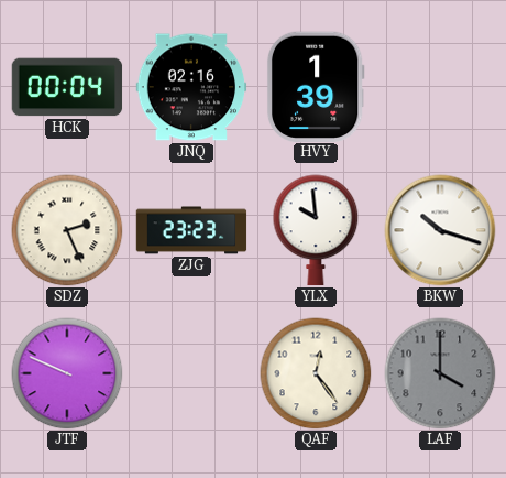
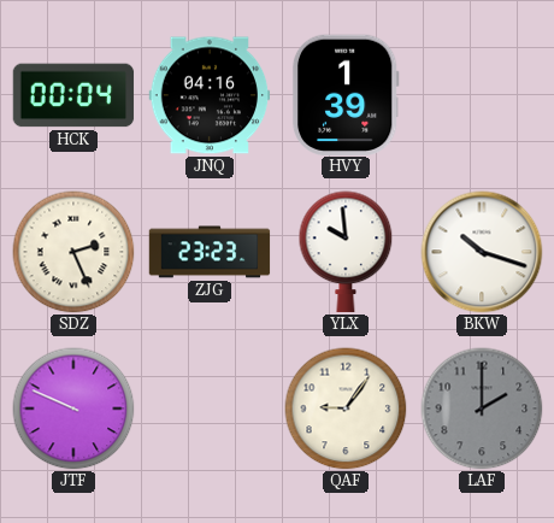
JNQ: 02:16 -> 04:16 (210, 95)
QAF: 12:24 -> 9:06 (346, 409)
LAF: 4:00 -> 2:00 (482, 409)
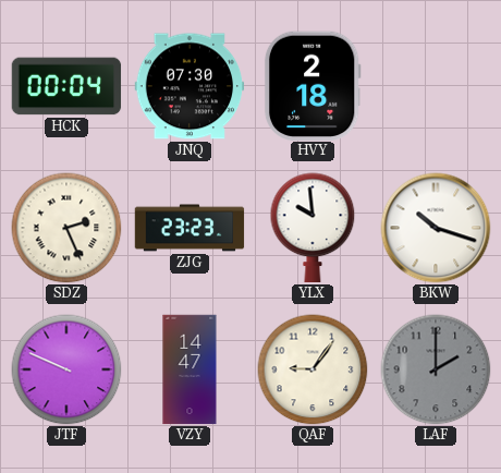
JNQ: 04:16 -> 07:30 (190, 86)
HVY: 1:39 -> 2:18 (313, 85)
VZY: none -> 14:47 (190, 369)
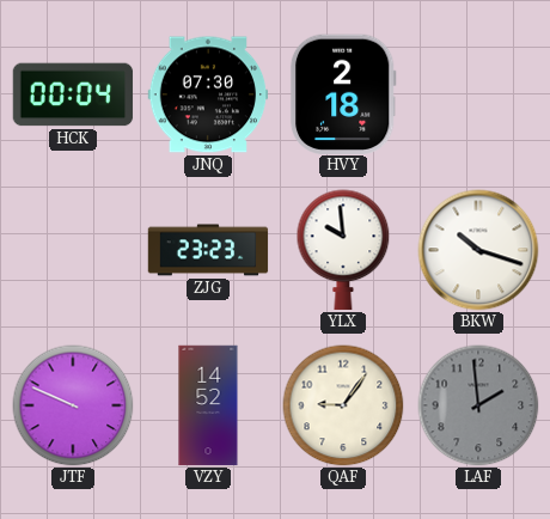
SDZ: 2:26 -> none (66, 228)
VZY: 14:47 -> 14:52 (208, 405)
LAF: 2:00 -> 1:59 (478, 405)
